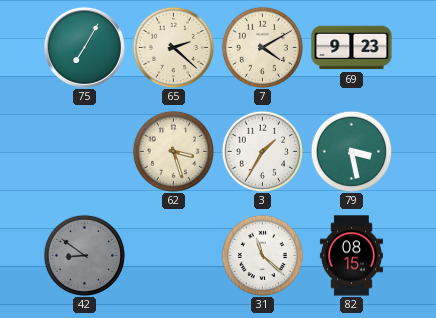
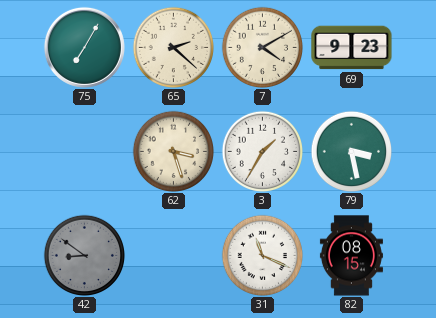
31: 11:22 -> 11:19 (262, 255)
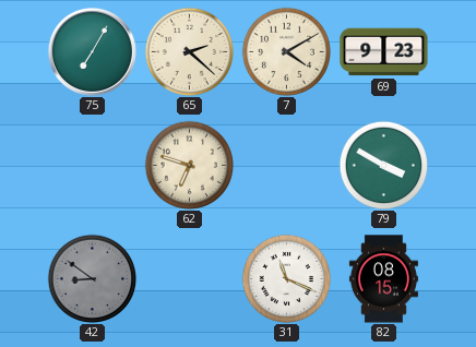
62: 3:27 -> 6:48 (189, 165)
3: 1:35 -> none (262, 151)
79: 3:28 -> 3:50 (383, 165)
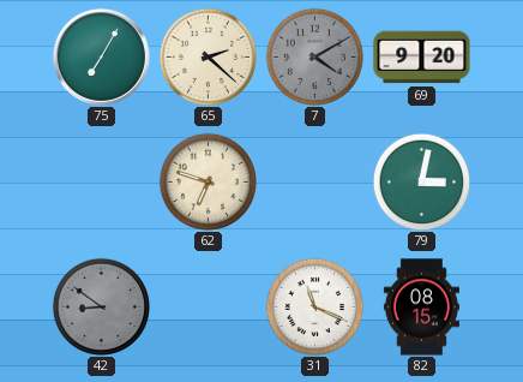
7 dial: cream -> grey (314, 56)
69: 9:23 -> 9:20 (422, 58)
79: 3:50 -> 3:02 (421, 181)
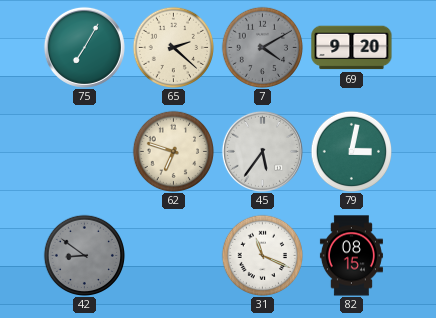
45: none -> 5:36 (262, 151)
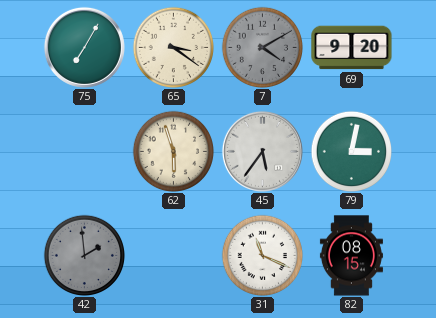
65: 2:22 -> 3:21 (173, 47)
62: 6:48 -> 5:57 (173, 151)
42: 8:51 -> 1:59 (84, 255)
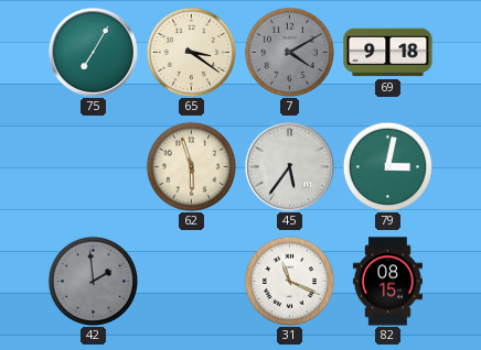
69: 9:20 -> 9:18 (388, 53)
